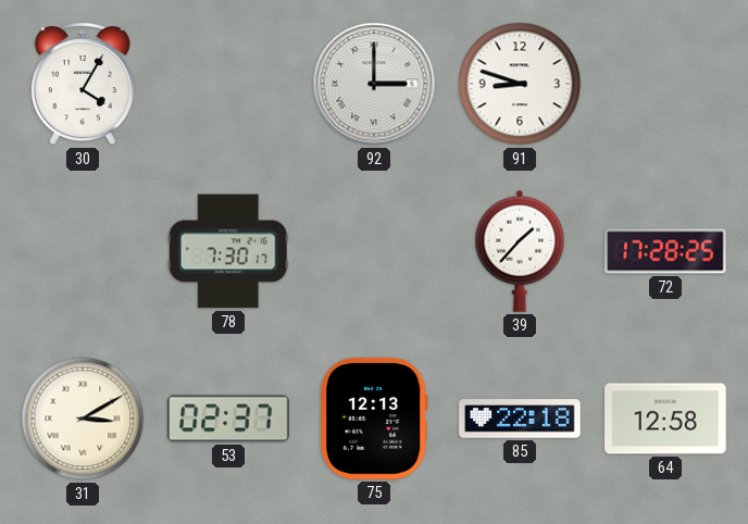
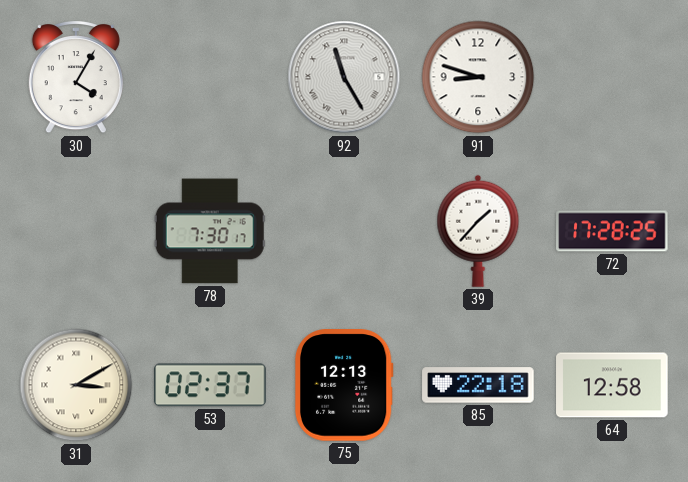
92: 3:00 -> 11:25 (344, 77)
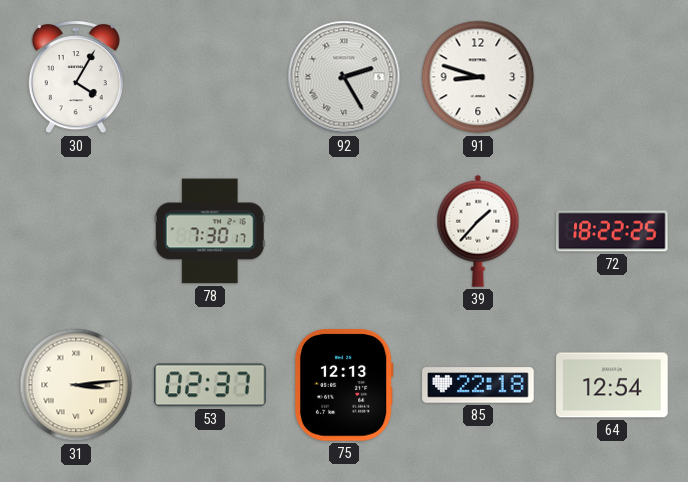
92: 11:25 -> 2:25 (344, 77)
72: 17:28 -> 18:22 (612, 231)
31: 3:10 -> 3:14 (76, 385)
64: 12:58 -> 12:54 (612, 385)
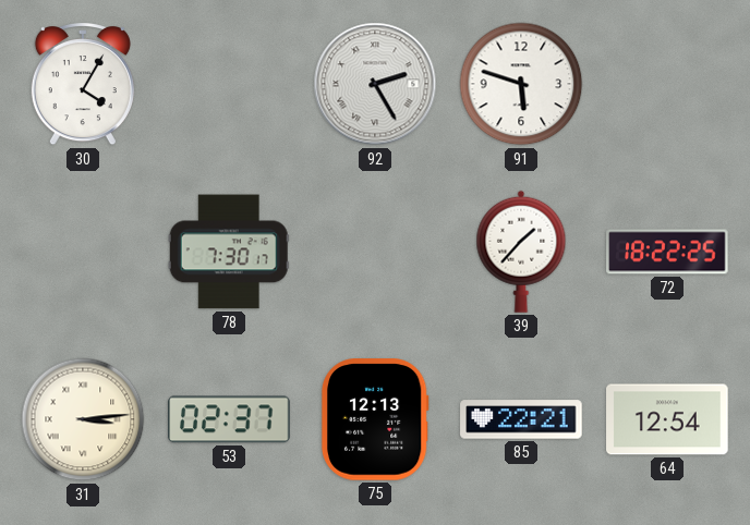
91: 8:48 -> 5:48 (521, 84)
85: 22:18 -> 22:21 (521, 419)
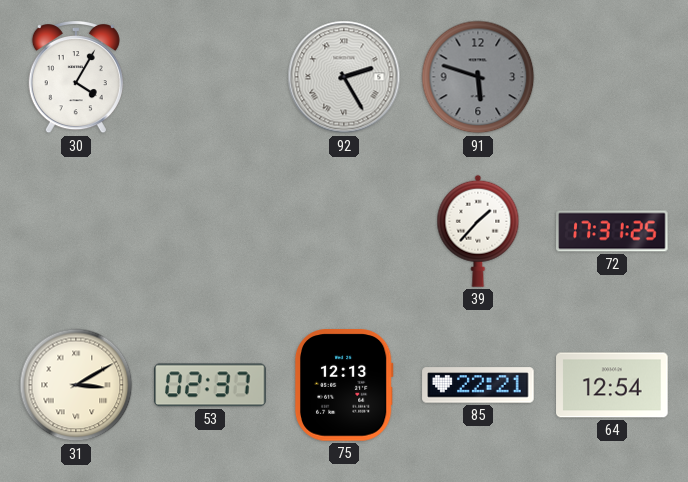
91 dial: white -> grey (478, 77)
78: 7:30 -> none (229, 252)
72: 18:22 -> 17:31 (612, 231)
31: 3:14 -> 3:10 (76, 385)
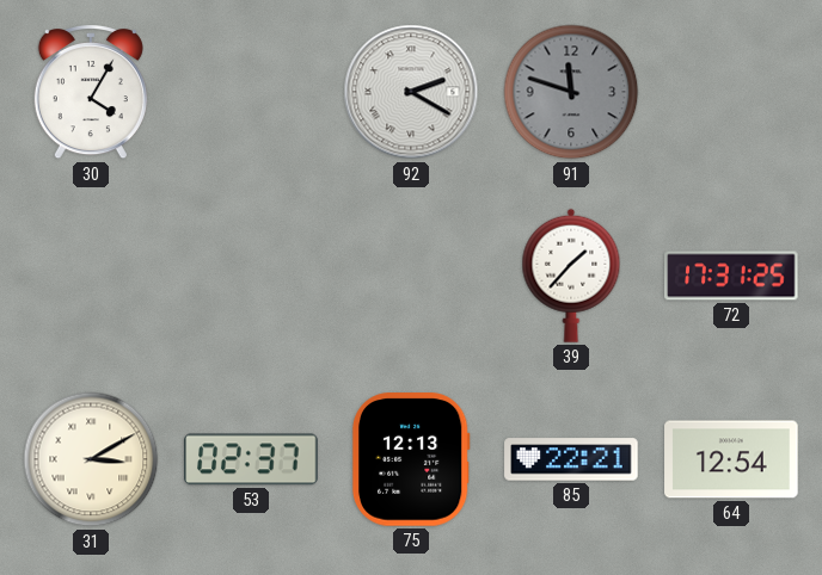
92: 2:25 -> 2:20 (411, 92)
91: 5:48 -> 11:48 (571, 92)
